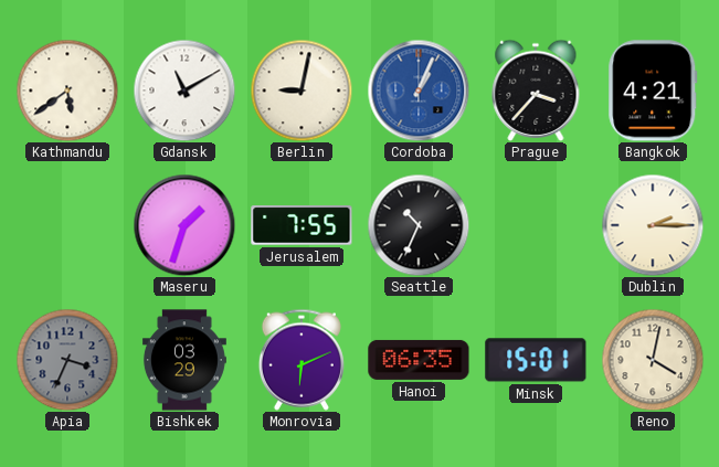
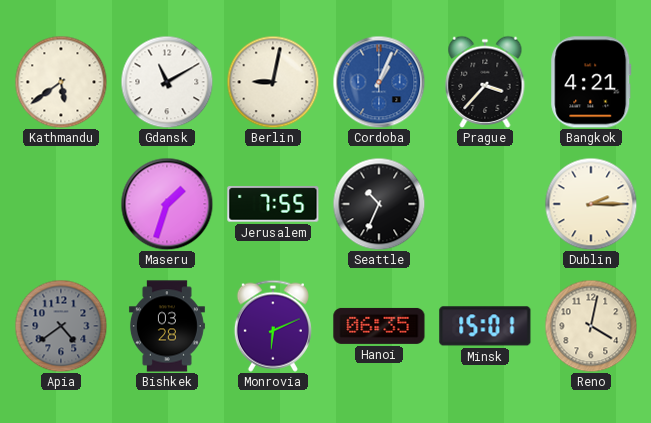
Apia: 3:34 -> 4:39 (61, 326)
Bishkek: 03:29 -> 03:28 (167, 326)
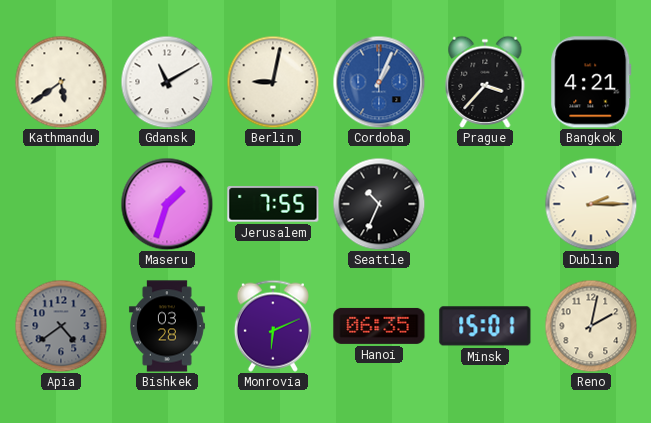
Reno: 4:02 -> 2:02 (591, 326)
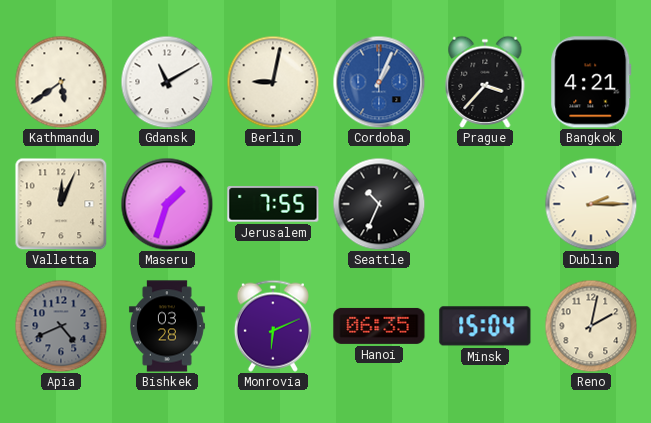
Valletta: none -> 12:04 (61, 204)
Apia: 4:39 -> 4:41 (61, 326)
Minsk: 15:01 -> 15:04 (485, 326)
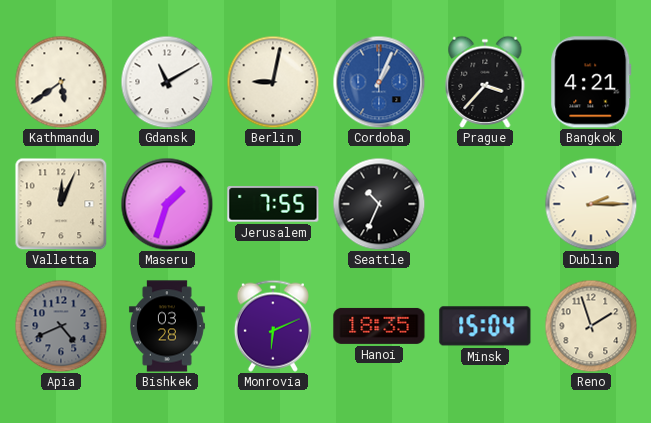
Hanoi: 06:35 -> 18:35 (379, 326)
Reno: 2:02 -> 1:57 (591, 326)
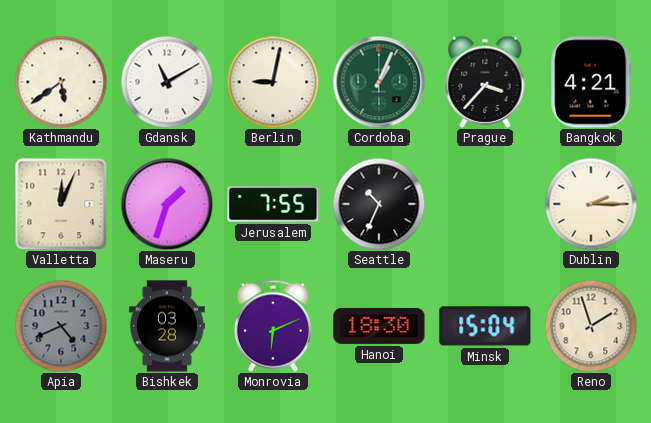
Cordoba dial: blue -> green (379, 82)
Hanoi: 18:35 -> 18:30 (379, 326)
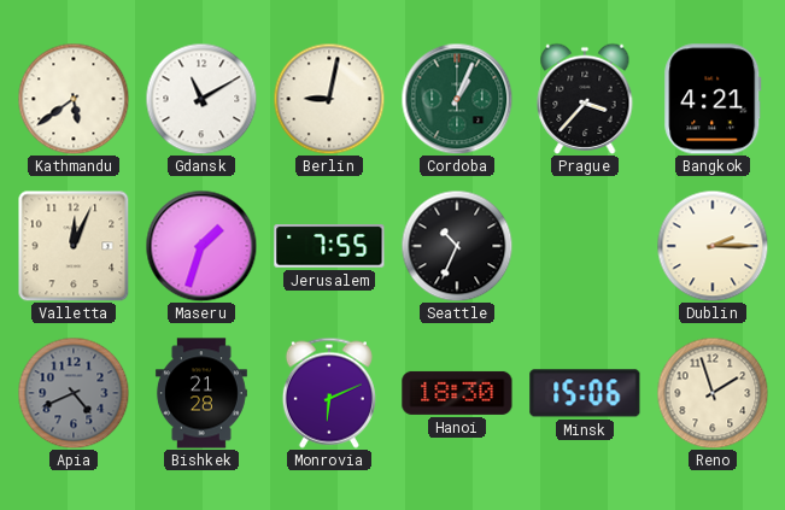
Bishkek: 03:28 -> 21:28 (201, 393)
Minsk: 15:04 -> 15:06 (585, 393)
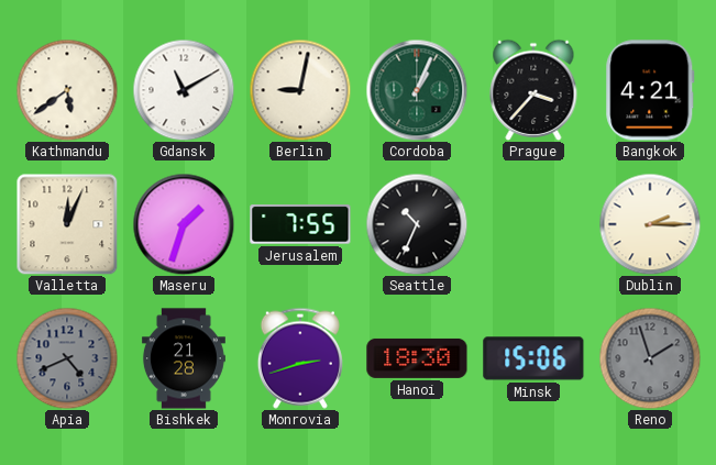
Monrovia: 6:11 -> 2:42 (300, 358)
Reno dial: cream -> grey (650, 358)
